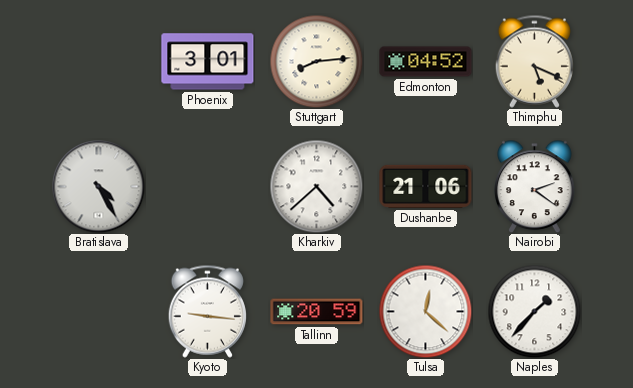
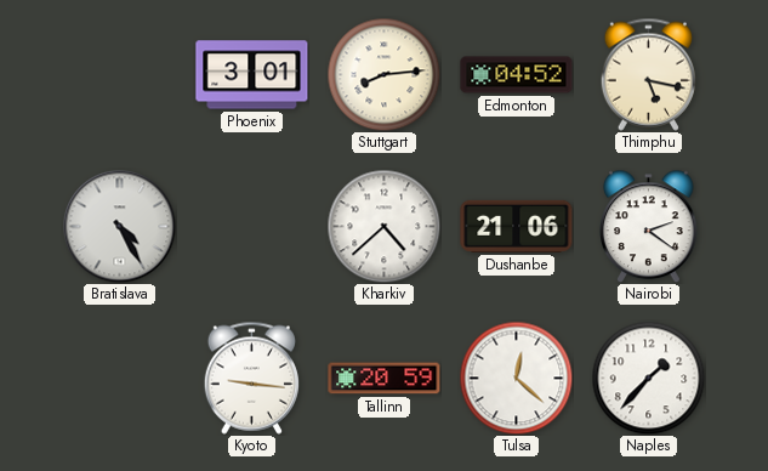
Thimphu: 5:19 -> 5:17 (648, 74)
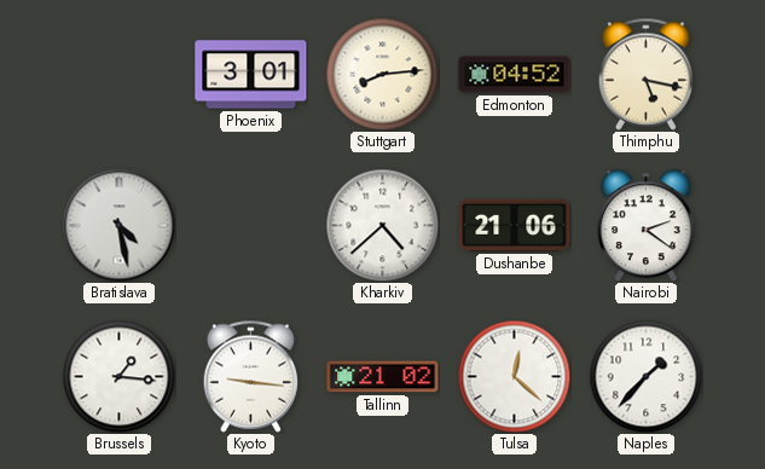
Bratislava: 4:25 -> 4:28 (118, 225)
Brussels: none -> 1:16 (118, 376)
Tallinn: 20:59 -> 21:02 (383, 377)
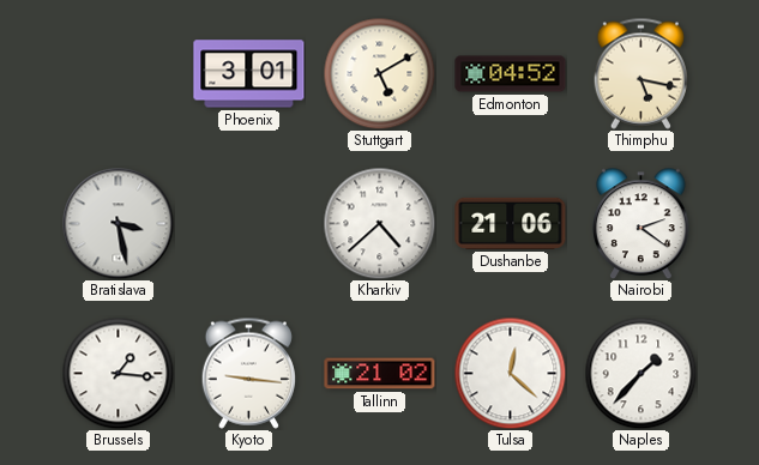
Stuttgart: 8:14 -> 5:10 (379, 73)
Bratislava: 4:28 -> 3:28 (118, 223)
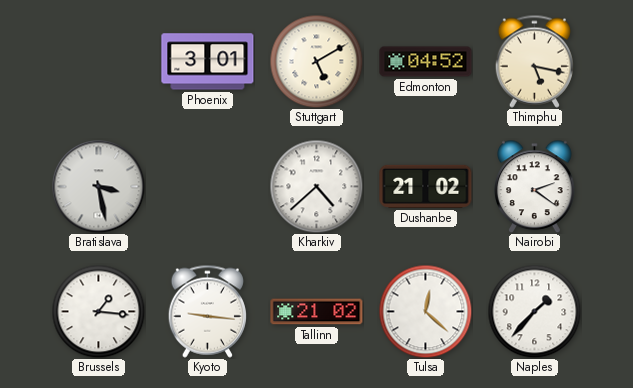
Dushanbe: 21:06 -> 21:02 (426, 186)
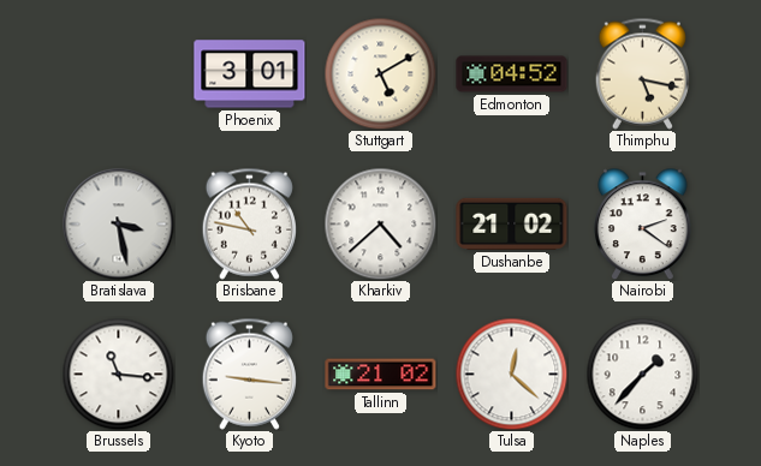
Brisbane: none -> 10:47 (249, 223)
Brussels: 1:16 -> 11:16 (118, 374)
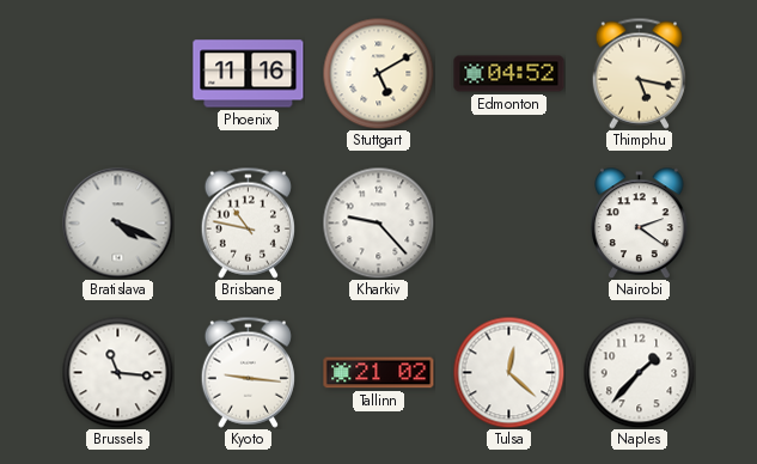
Phoenix: 3:01 -> 11:16 (249, 74)
Bratislava: 3:28 -> 4:19 (117, 222)
Kharkiv: 4:38 -> 9:23 (378, 222)
Dushanbe: 21:02 -> none (512, 223)
